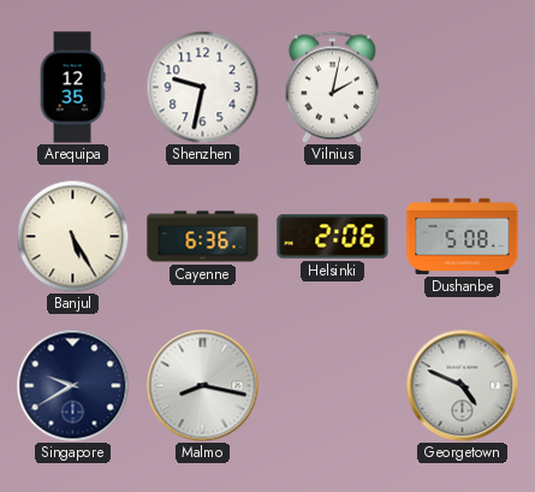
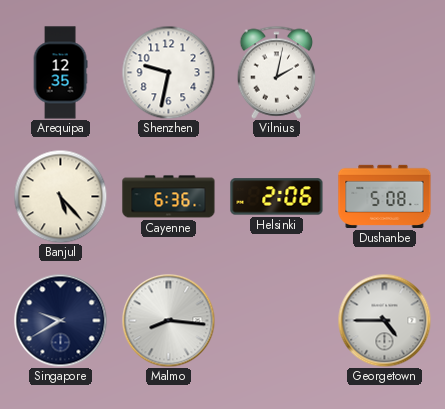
Banjul: 5:25 -> 5:23 (60, 196)
Malmo: 8:17 -> 8:16 (168, 320)
Georgetown: 4:49 -> 4:45 (384, 320)
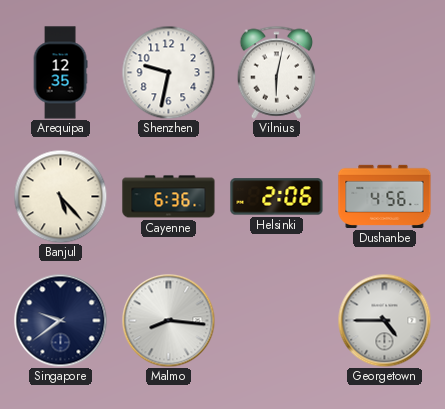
Vilnius: 2:02 -> 6:02 (277, 72)
Dushanbe: 5:08 -> 4:56 (385, 196)
Singapore: 9:40 -> 9:39 (60, 320)
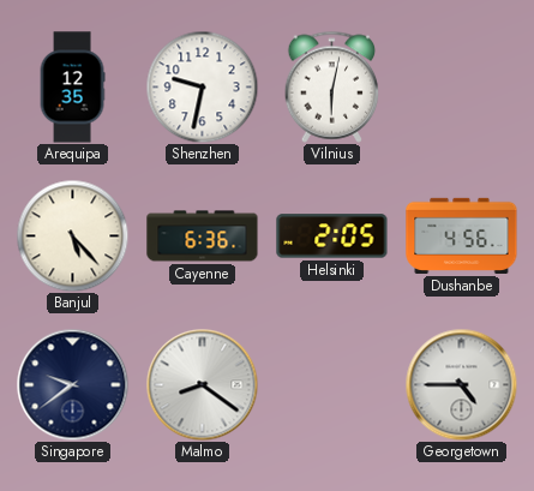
Helsinki: 2:06 -> 2:05 (332, 236)
Malmo: 8:16 -> 8:21 (202, 384)
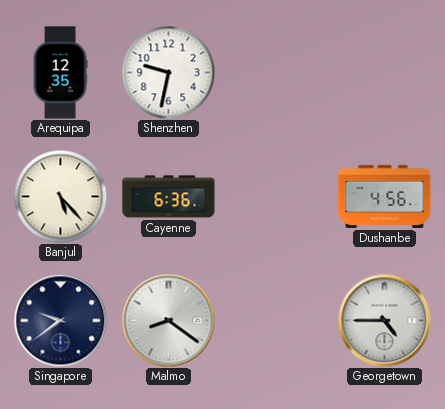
Vilnius: 6:02 -> none (332, 86)
Helsinki: 2:05 -> none (332, 236)
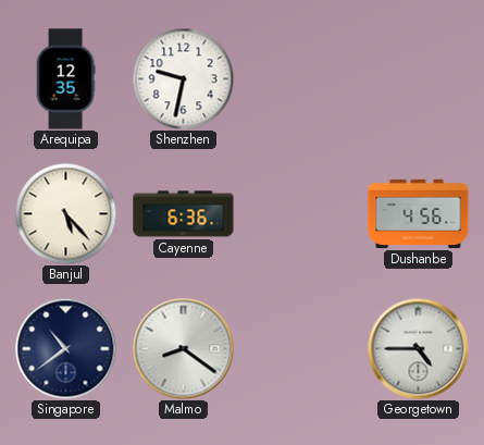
Singapore: 9:39 -> 10:39 (65, 348)
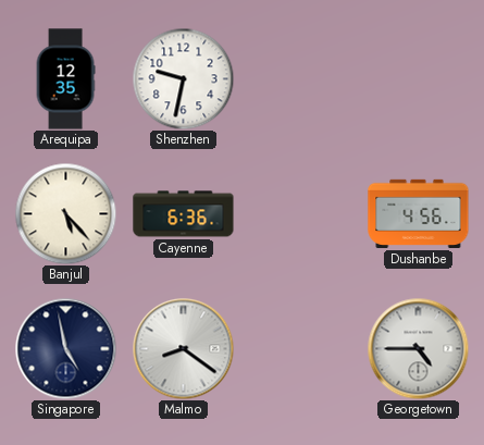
Singapore: 10:39 -> 4:58 (65, 348)
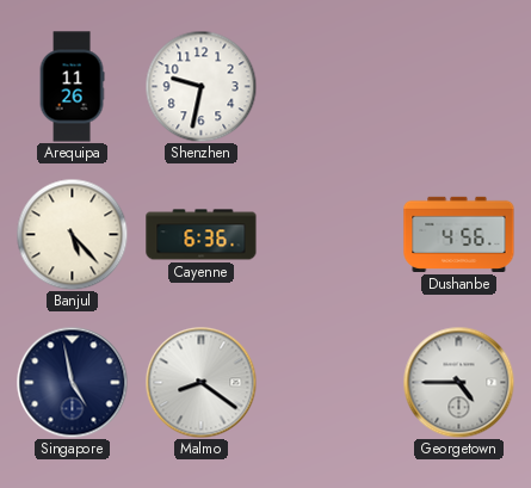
Arequipa: 12:35 -> 11:26 (72, 87)
